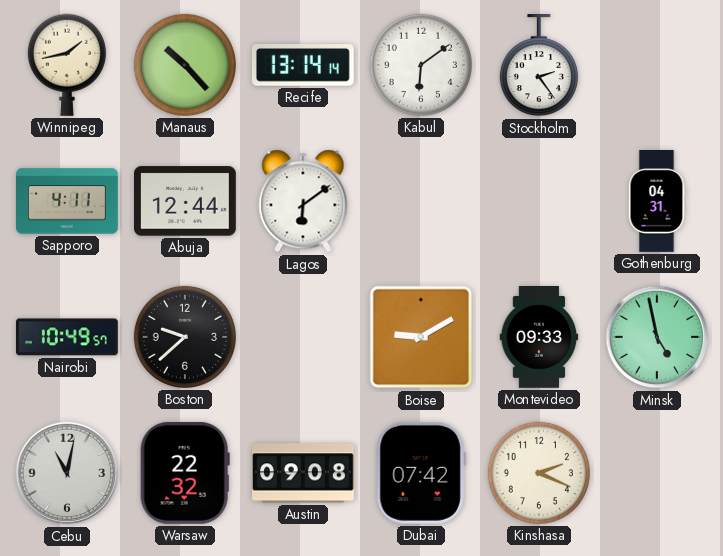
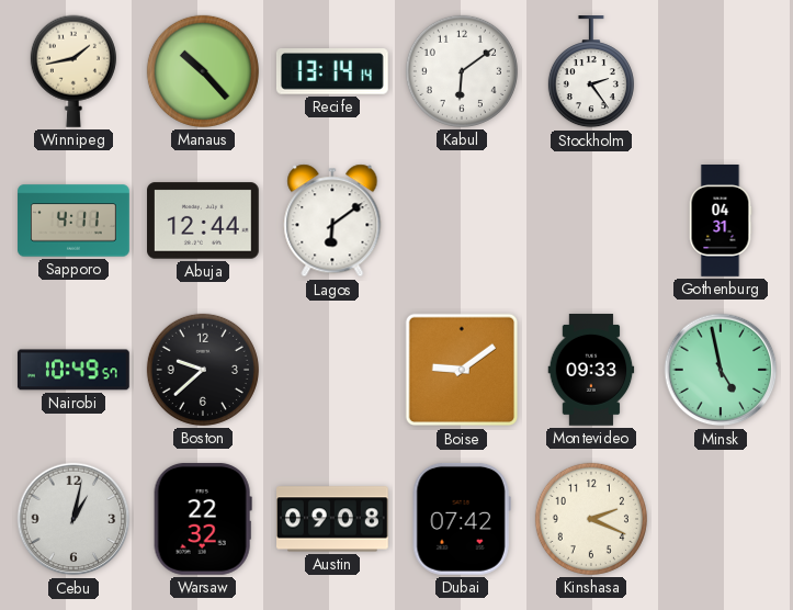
Boise: 9:10 -> 9:09 (462, 370)
Cebu: 11:02 -> 1:02 (73, 519)
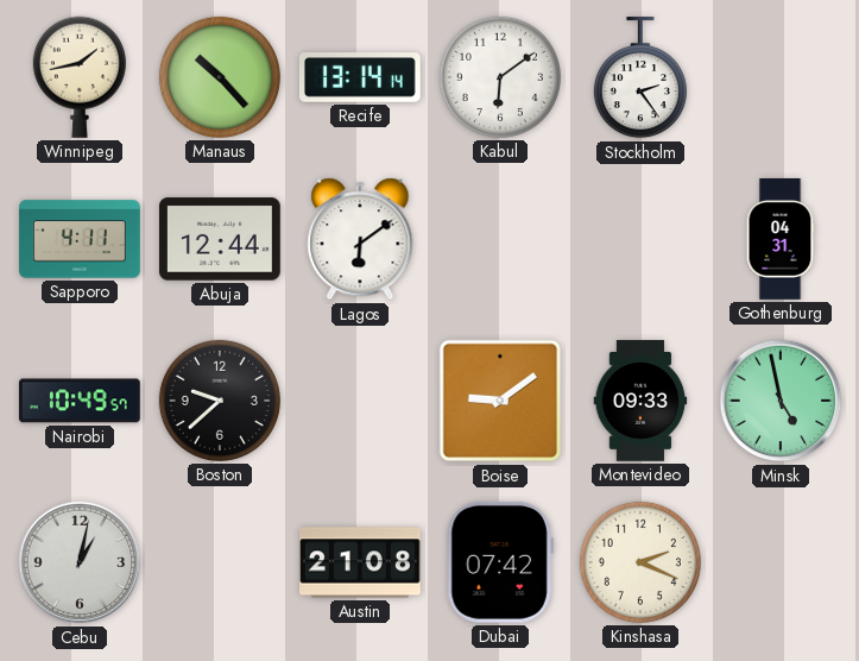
Warsaw: 22:32 -> none (203, 519)
Austin: 09:08 -> 21:08 (361, 562)
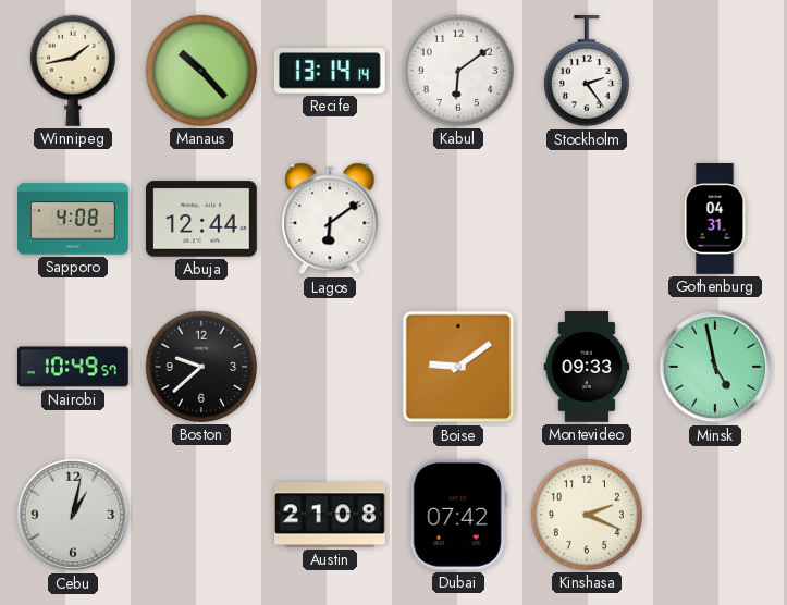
Sapporo: 4:11 -> 4:08 (73, 219)
